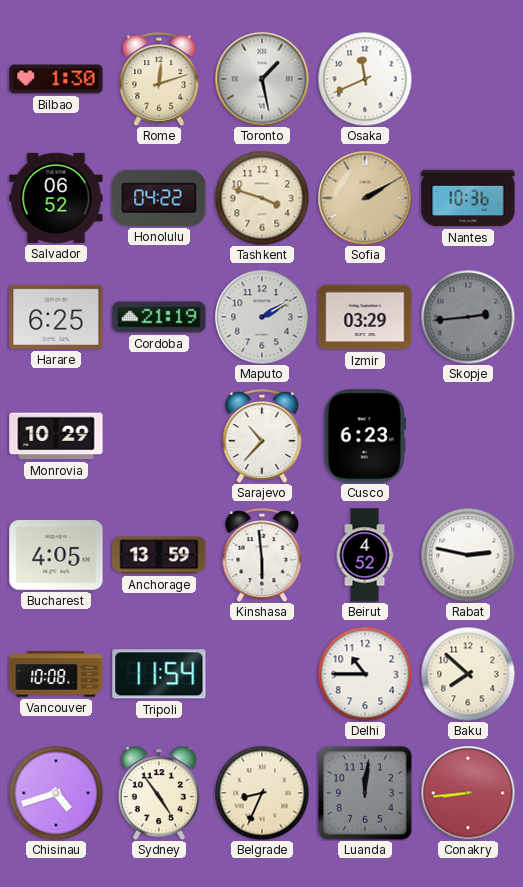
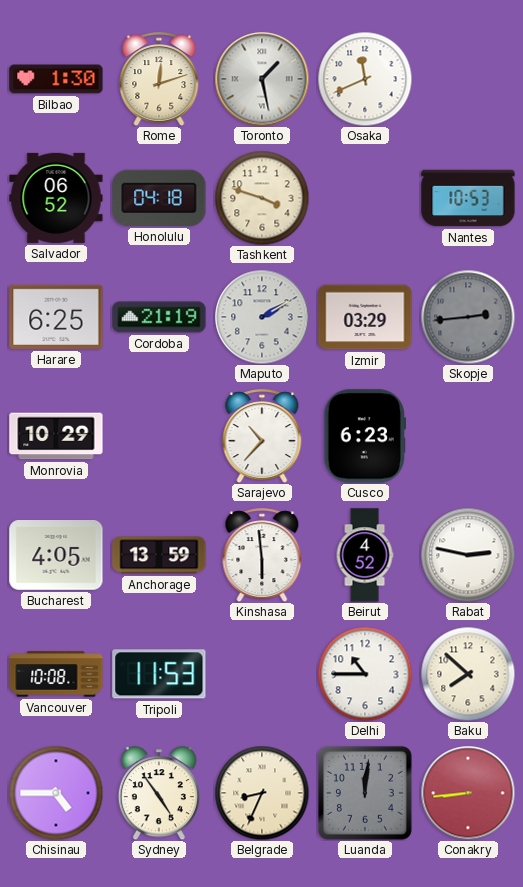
Honolulu: 04:22 -> 04:18 (159, 198)
Sofia: 2:10 -> none (365, 198)
Nantes: 10:36 -> 10:53 (468, 198)
Tripoli: 11:54 -> 11:53 (159, 674)
Chisinau: 4:42 -> 4:45 (56, 793)
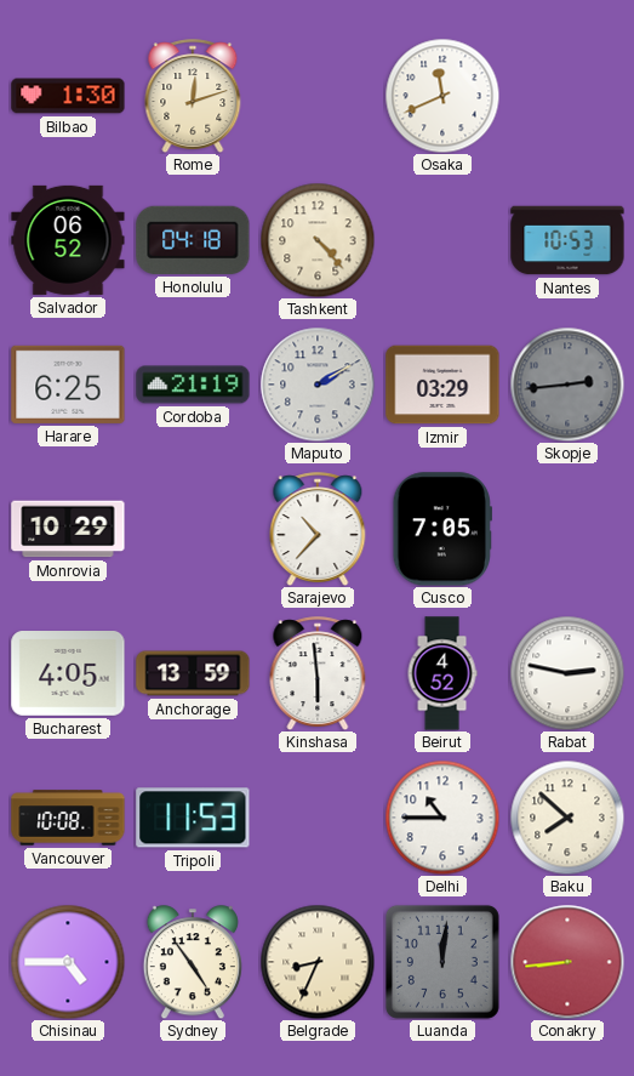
Toronto: 1:28 -> none (262, 79)
Tashkent: 3:48 -> 4:23 (318, 240)
Cusco: 6:23 -> 7:05 (441, 529)
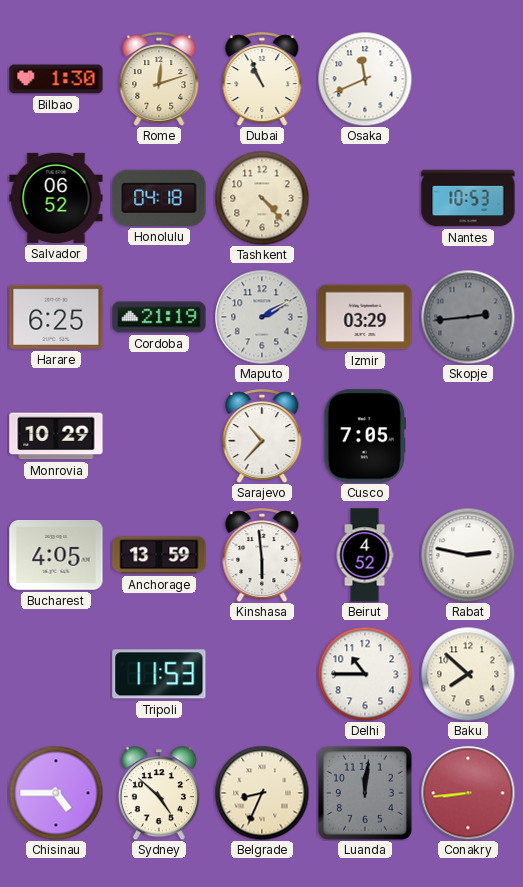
Dubai: none -> 10:56 (262, 79)
Vancouver: 10:08 -> none (68, 818)
Sydney: 4:54 -> 4:52 (159, 793)
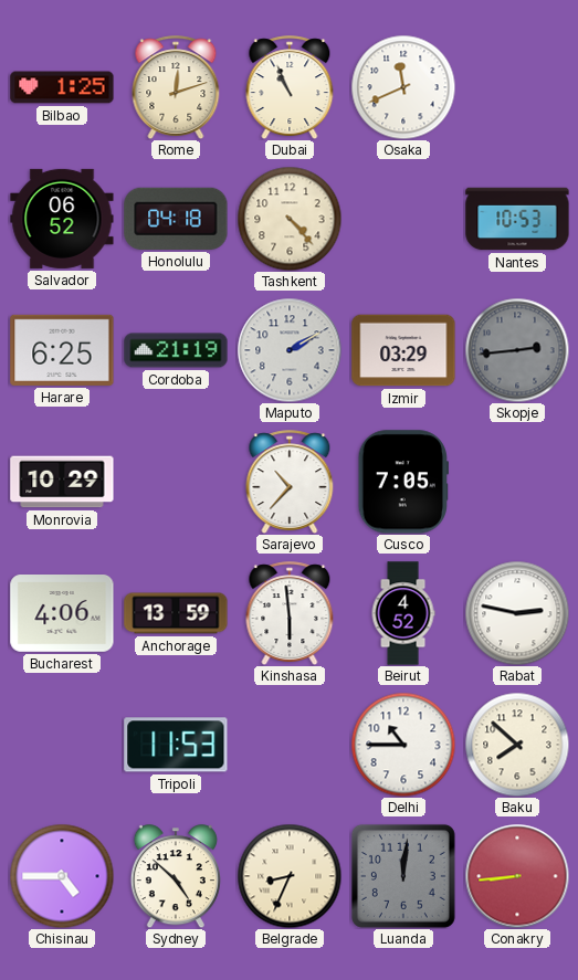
Bilbao: 1:30 -> 1:25 (62, 87)
Bucharest: 4:05 -> 4:06 (62, 614)
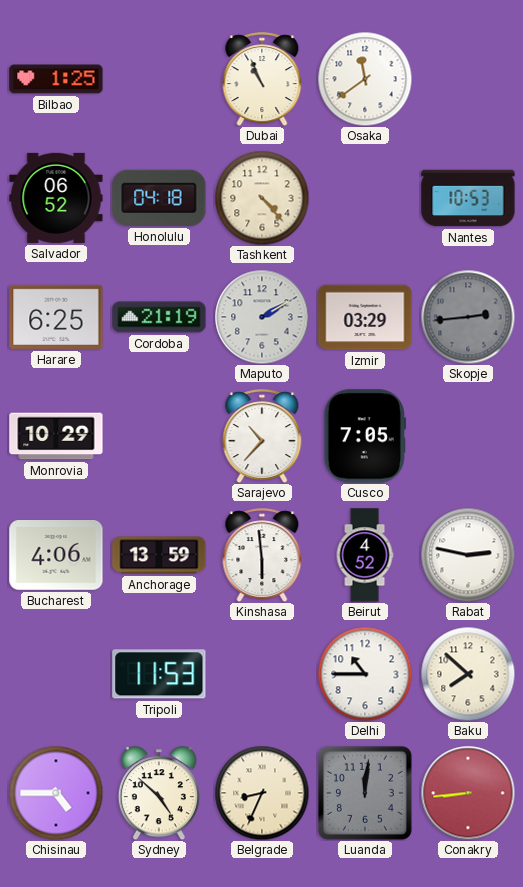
Rome: 12:12 -> none (176, 87)
Osaka: 11:41 -> 11:39 (365, 79)
